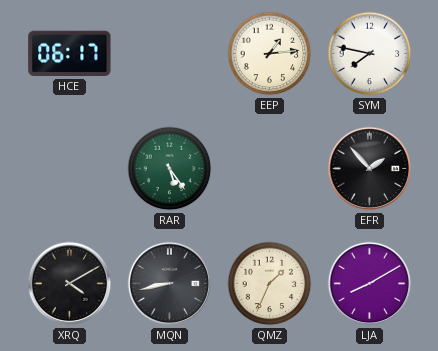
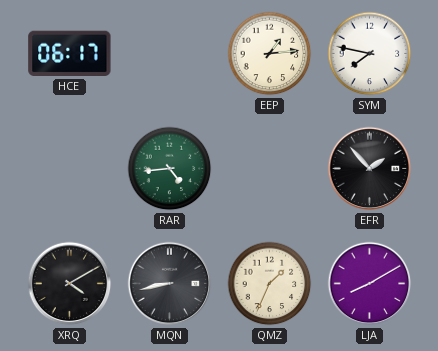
RAR: 5:24 -> 4:44 (170, 169)
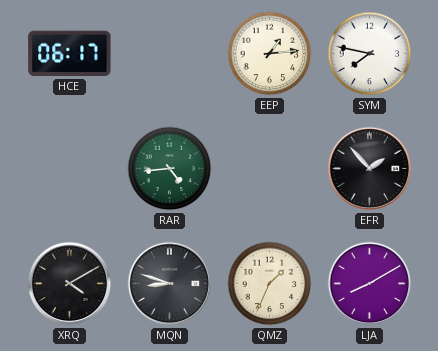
MQN: 8:43 -> 8:48 (170, 284)
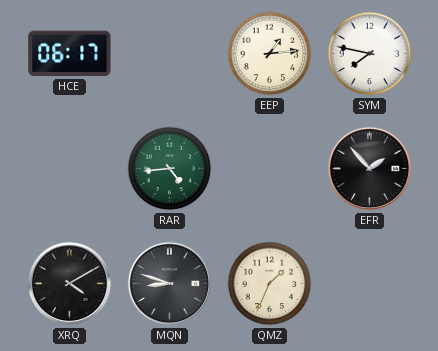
LJA: 8:10 -> none (370, 284)
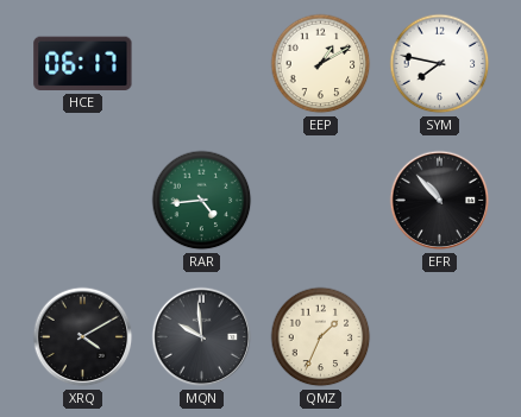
EEP: 1:14 -> 1:10 (321, 64)
EFR: 1:53 -> 10:53 (440, 201)
MQN: 8:48 -> 9:59 (202, 337)
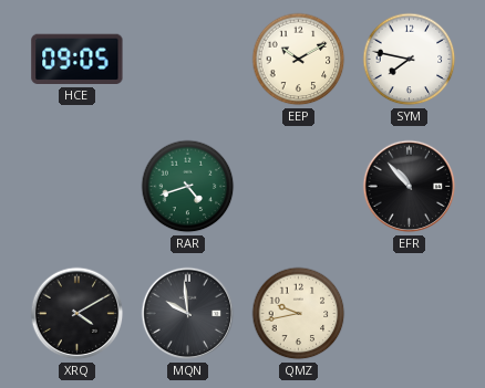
HCE: 06:17 -> 09:05 (78, 60)
EEP: 1:10 -> 10:10 (299, 60)
RAR: 4:44 -> 4:42 (188, 187)
QMZ: 1:34 -> 9:43 (299, 314)
